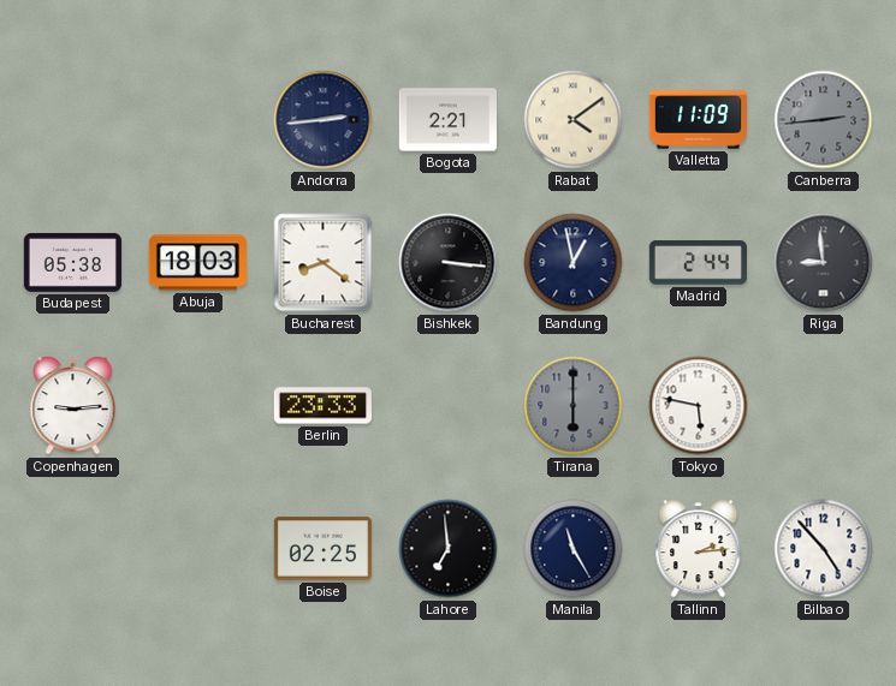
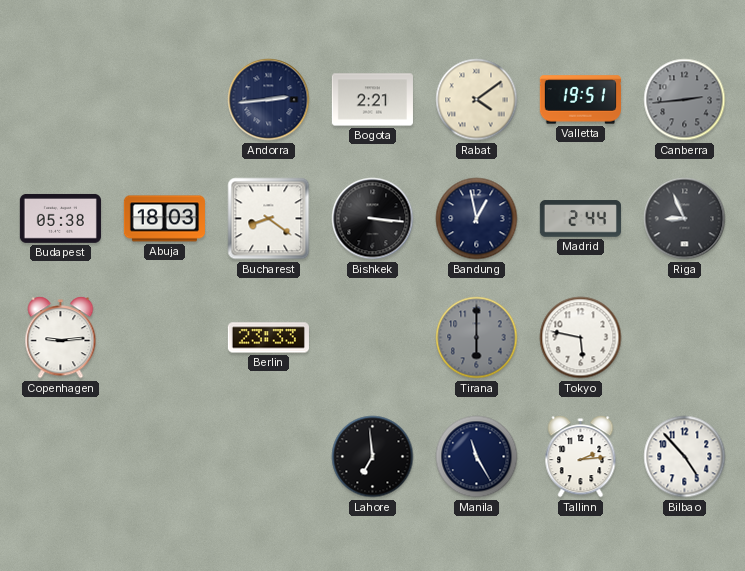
Valletta: 11:09 -> 19:51 (580, 100)
Riga: 8:59 -> 8:56 (685, 219)
Boise: 02:25 -> none (322, 549)
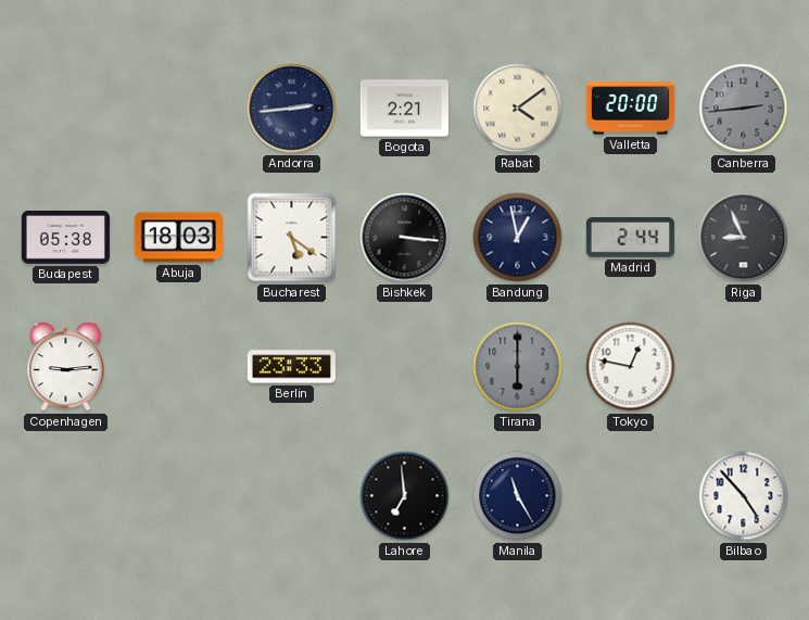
Valletta: 19:51 -> 20:00 (630, 109)
Bucharest: 8:21 -> 5:21 (292, 238)
Tokyo: 5:47 -> 12:47 (631, 367)
Tallinn: 2:14 -> none (581, 457)
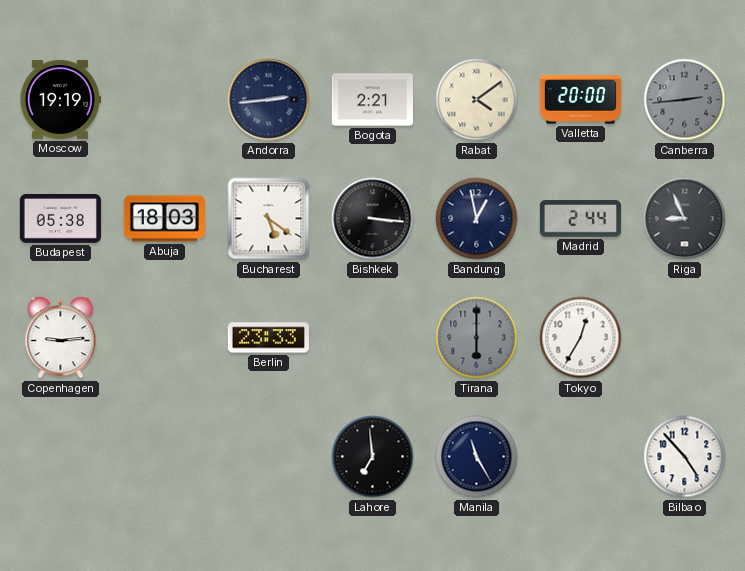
Moscow: none -> 19:19 (60, 99)
Tokyo: 12:47 -> 12:35 (581, 338)
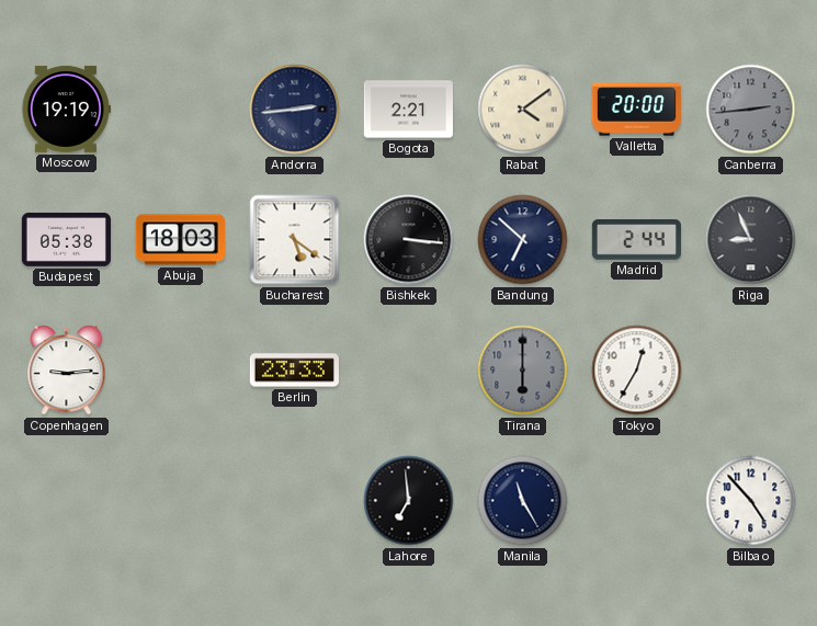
Bandung: 12:58 -> 6:52 (523, 240)
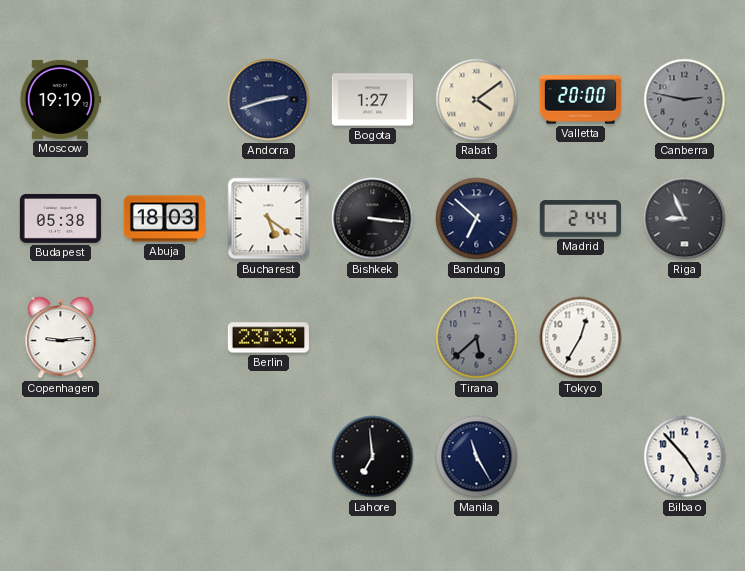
Andorra: 2:44 -> 2:42 (269, 100)
Bogota: 2:21 -> 1:27 (372, 100)
Canberra: 2:44 -> 2:47 (685, 100)
Tirana: 6:00 -> 5:38 (477, 338)
